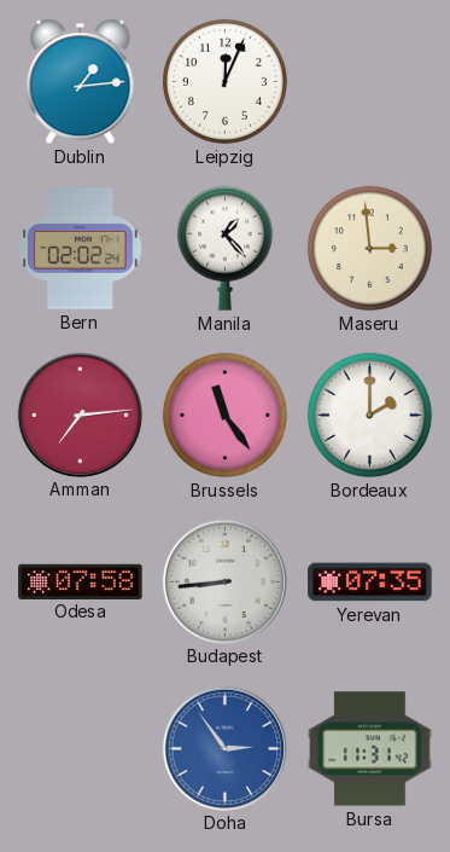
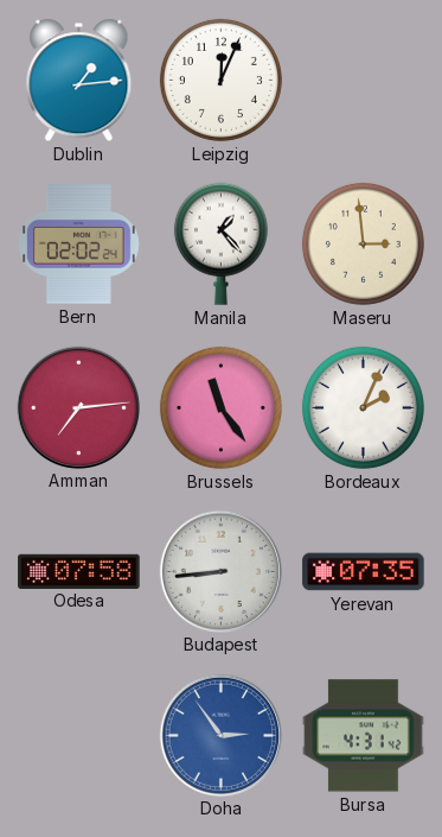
Bordeaux: 2:00 -> 2:04 (363, 407)
Bursa: 11:31 -> 4:31 (364, 736)
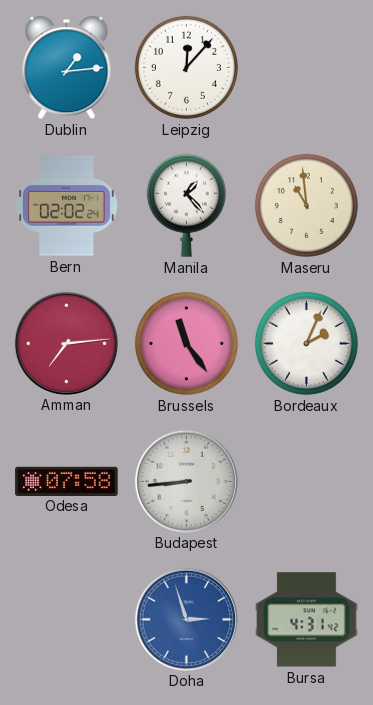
Leipzig: 12:04 -> 12:07 (186, 67)
Maseru: 2:59 -> 10:59 (306, 205)
Yerevan: 07:35 -> none (364, 572)
Doha: 2:54 -> 2:57 (186, 619)
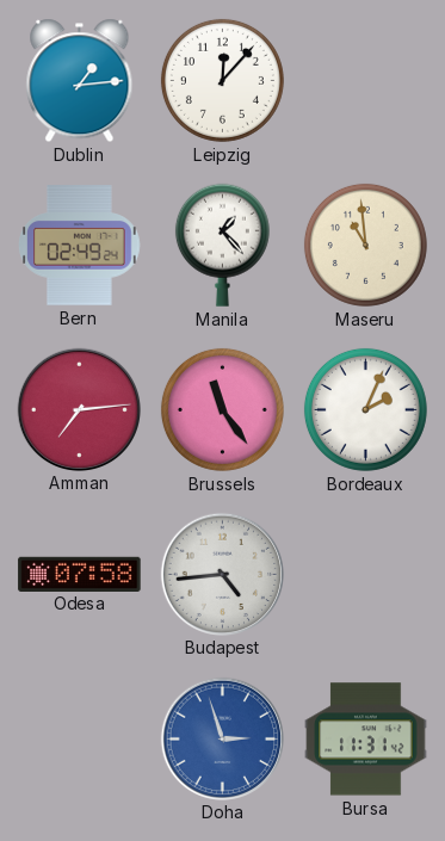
Bern: 02:02 -> 02:49 (80, 246)
Budapest: 8:44 -> 4:44 (222, 574)
Bursa: 4:31 -> 11:31 (366, 740)
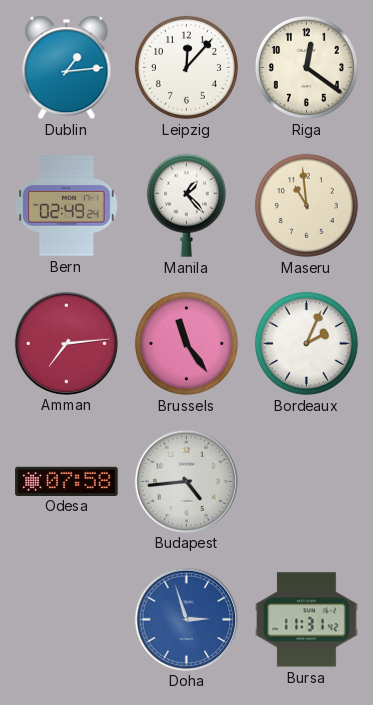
Riga: none -> 12:21 (306, 67)
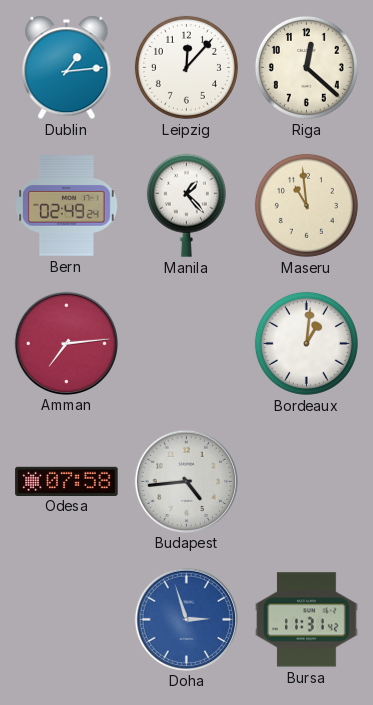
Riga: 12:21 -> 12:22 (306, 67)
Brussels: 11:24 -> none (186, 343)
Bordeaux: 2:04 -> 1:01 (306, 343)
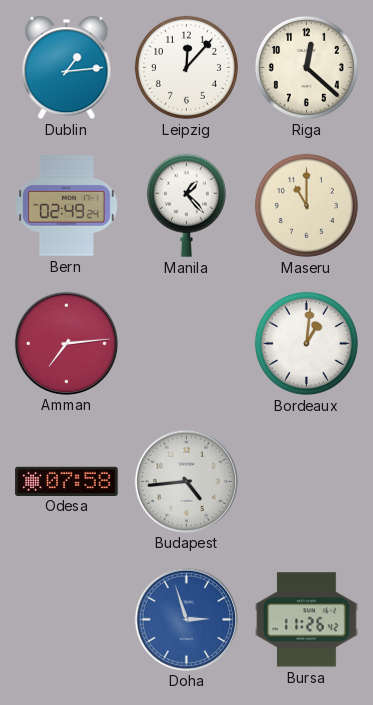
Maseru: 10:59 -> 11:00 (306, 205)
Bursa: 11:31 -> 11:26 (307, 620)
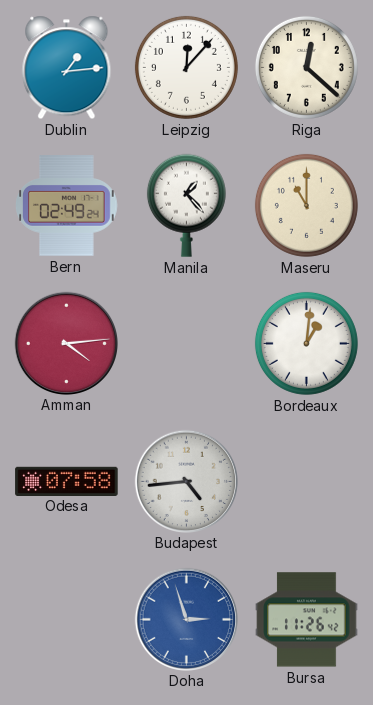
Amman: 7:14 -> 4:14 (66, 343)
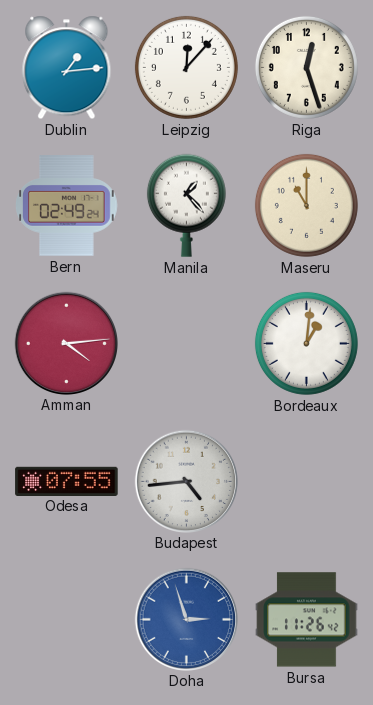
Riga: 12:22 -> 12:27 (306, 67)
Odesa: 07:58 -> 07:55 (67, 481)
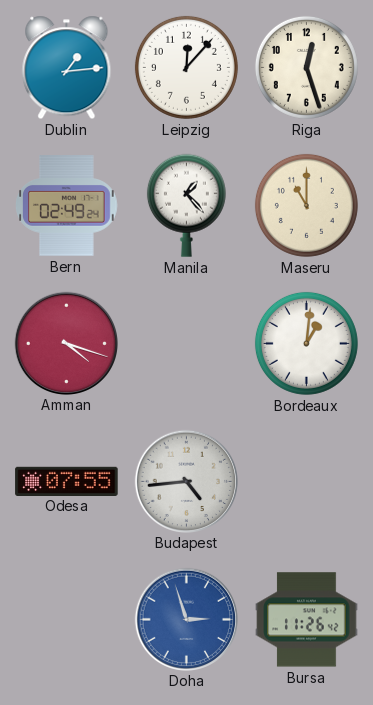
Amman: 4:14 -> 4:18 (66, 343)
